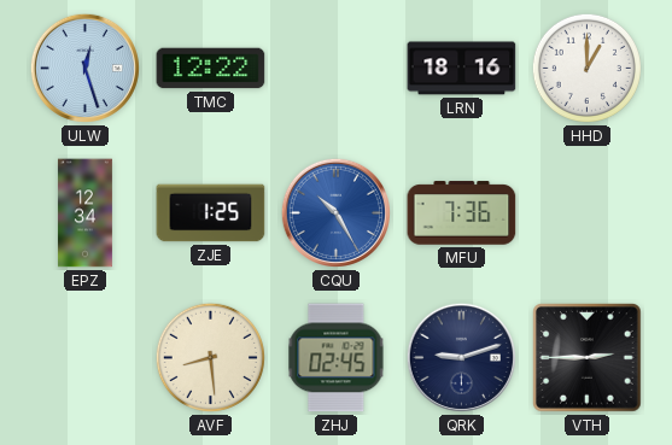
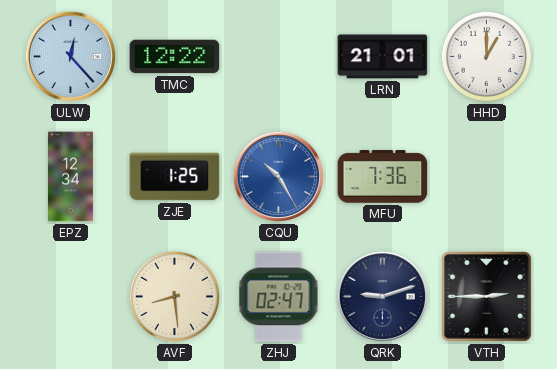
ULW: 12:27 -> 12:23 (70, 56)
LRN: 18:16 -> 21:01 (383, 57)
ZHJ: 02:45 -> 02:47 (279, 297)
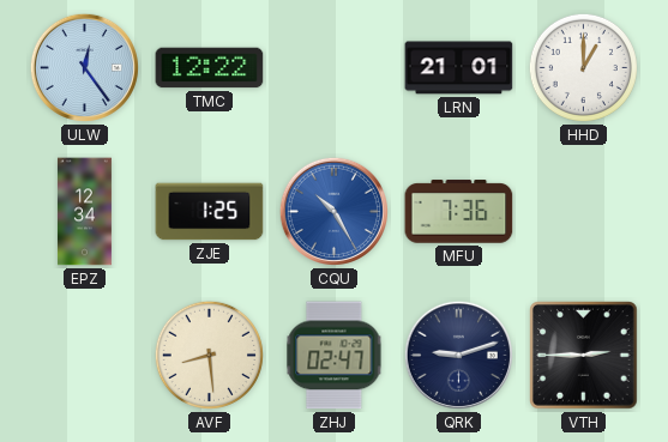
ULW: 12:23 -> 12:24 (84, 67)
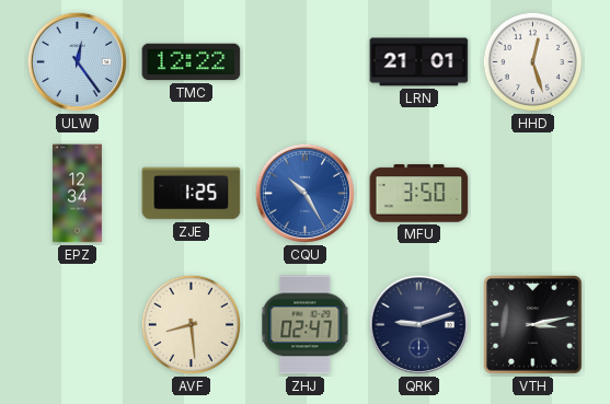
HHD: 1:00 -> 12:27 (532, 61)
MFU: 7:36 -> 3:50 (419, 194)
VTH: 2:45 -> 3:13 (533, 325)
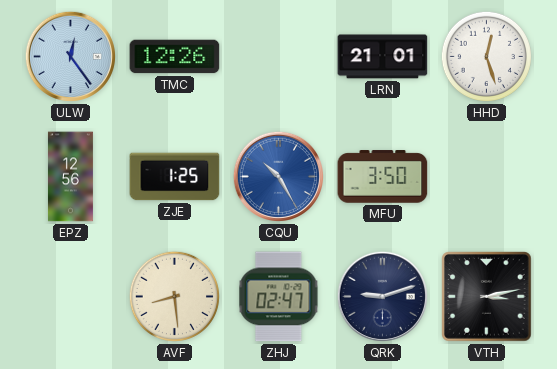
TMC: 12:22 -> 12:26 (175, 57)
EPZ: 12:34 -> 12:56 (70, 177)
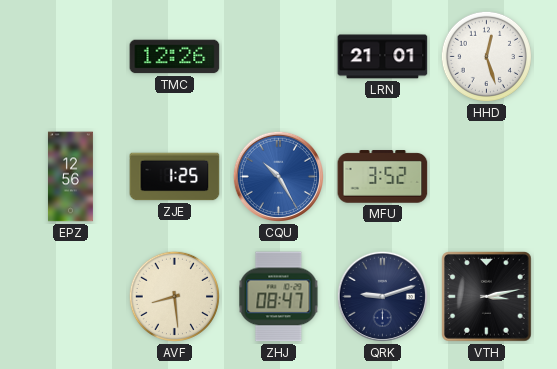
ULW: 12:24 -> none (70, 56)
MFU: 3:50 -> 3:52 (383, 177)
ZHJ: 02:47 -> 08:47 (279, 297)
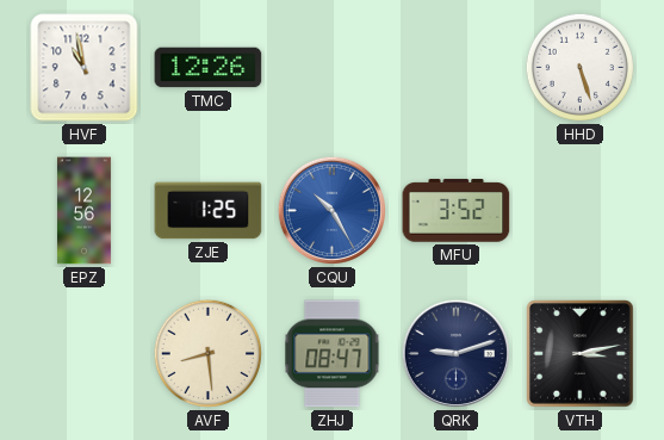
HVF: none -> 10:58 (85, 68)
LRN: 21:01 -> none (383, 57)
HHD: 12:27 -> 5:27 (579, 67)
